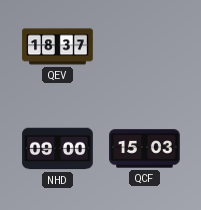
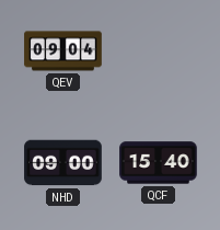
QEV: 18:37 -> 09:04 (63, 51)
QCF: 15:03 -> 15:40 (159, 163)
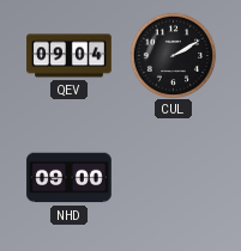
CUL: none -> 2:10 (173, 55)
QCF: 15:40 -> none (159, 163)
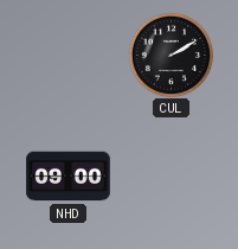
QEV: 09:04 -> none (70, 56)
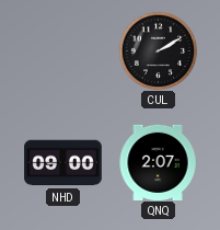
QNQ: none -> 2:07 (158, 162)
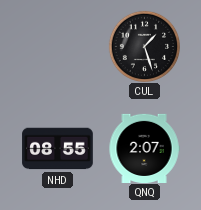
CUL: 2:10 -> 1:27 (144, 46)
NHD: 09:00 -> 08:55 (58, 149)
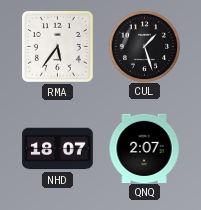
RMA: none -> 5:36 (57, 46)
NHD: 08:55 -> 18:07 (58, 149)
